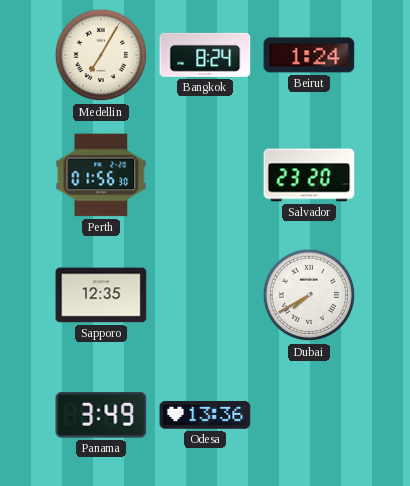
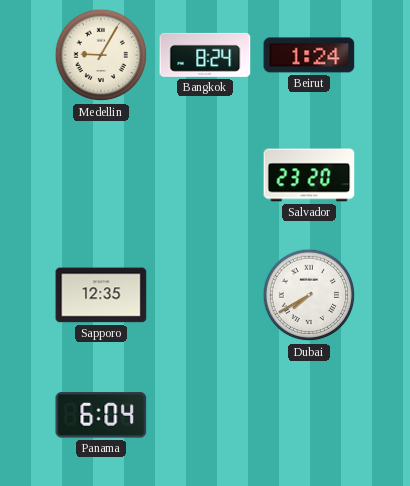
Medellin: 7:05 -> 9:05 (101, 55)
Perth: 01:56 -> none (101, 175)
Panama: 3:49 -> 6:04 (101, 415)
Odesa: 13:36 -> none (205, 415)
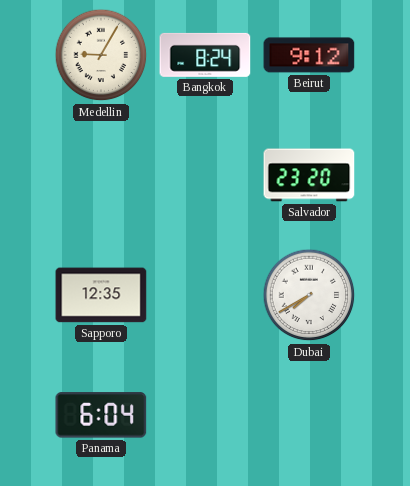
Beirut: 1:24 -> 9:12 (309, 55)
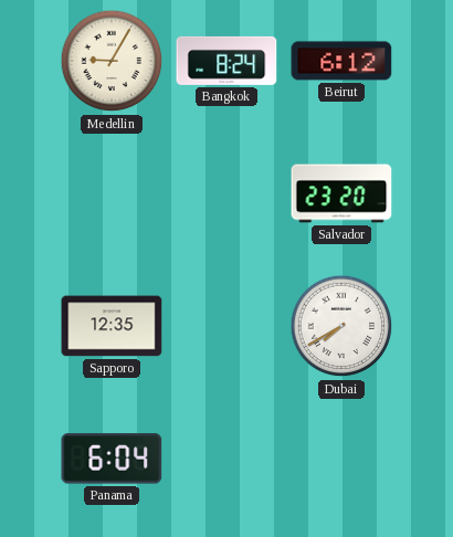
Beirut: 9:12 -> 6:12 (341, 61)
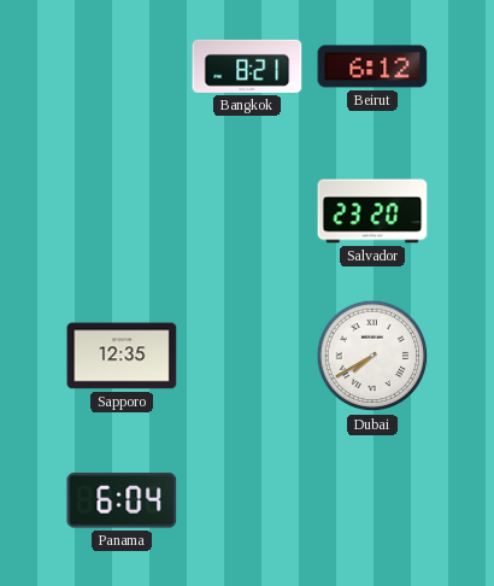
Medellin: 9:05 -> none (112, 61)
Bangkok: 8:24 -> 8:21 (247, 66)
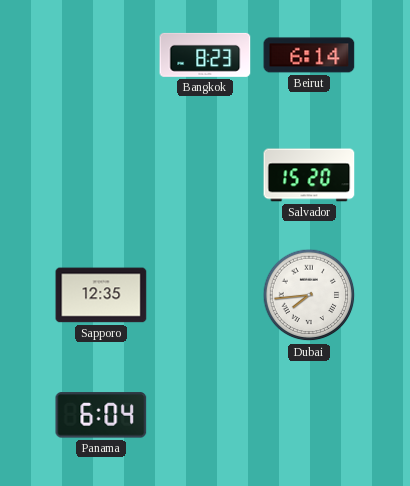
Bangkok: 8:21 -> 8:23 (205, 55)
Beirut: 6:12 -> 6:14 (309, 55)
Salvador: 23:20 -> 15:20 (309, 175)
Dubai: 7:40 -> 7:44 (309, 295)
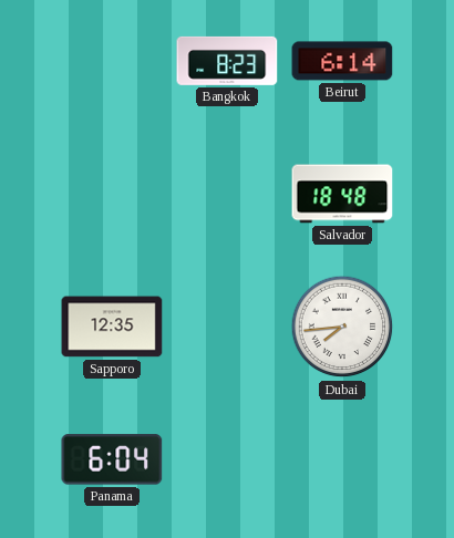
Salvador: 15:20 -> 18:48 (342, 194)
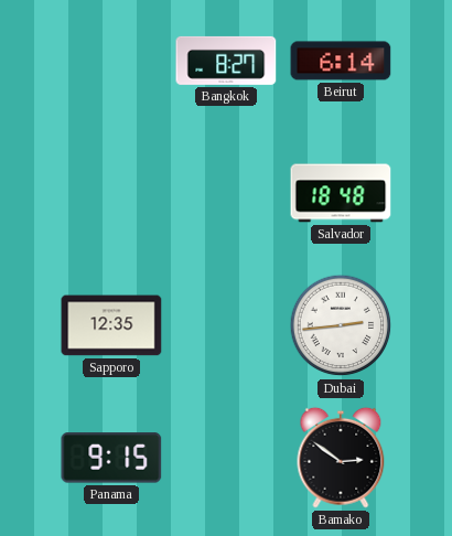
Bangkok: 8:23 -> 8:27 (226, 61)
Dubai: 7:44 -> 2:44 (341, 325)
Panama: 6:04 -> 9:15 (111, 458)
Bamako: none -> 2:51 (341, 458)
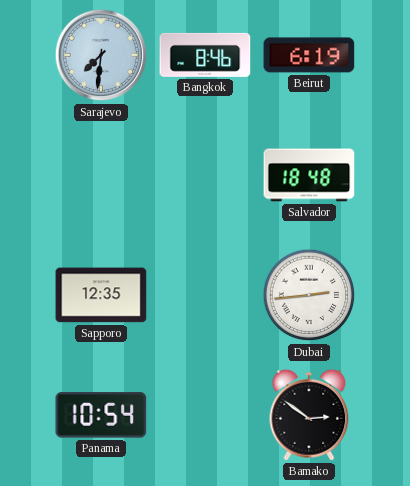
Sarajevo: none -> 7:31 (101, 55)
Bangkok: 8:27 -> 8:46 (205, 55)
Beirut: 6:14 -> 6:19 (309, 55)
Panama: 9:15 -> 10:54 (101, 415)
